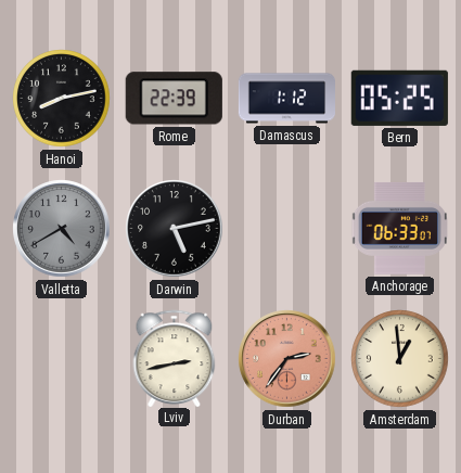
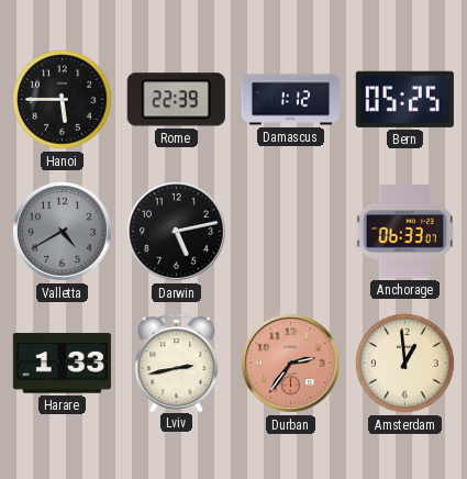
Hanoi: 8:13 -> 5:45 (63, 100)
Harare: none -> 1:33 (62, 364)
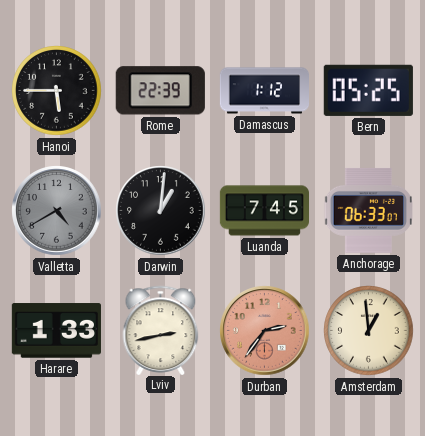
Darwin: 5:13 -> 1:01 (161, 211)
Luanda: none -> 7:45 (264, 211)
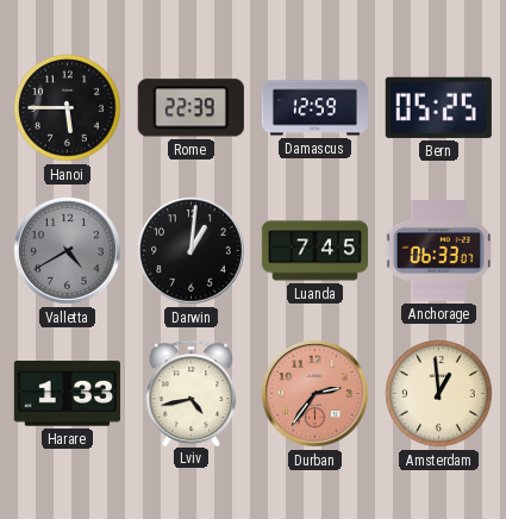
Damascus: 1:12 -> 12:59 (314, 108)
Lviv: 2:43 -> 4:43 (192, 393)
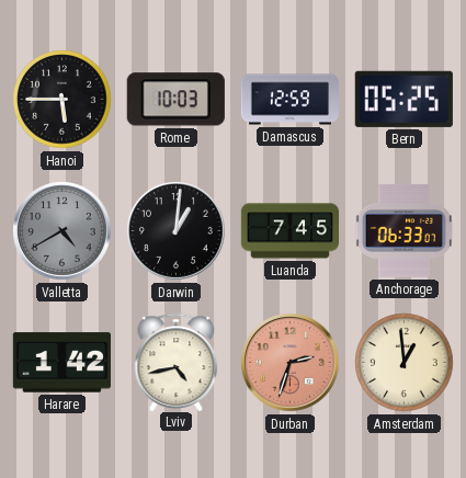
Rome: 22:39 -> 10:03 (175, 100)
Harare: 1:33 -> 1:42 (61, 363)
Durban: 2:36 -> 2:33 (291, 363)
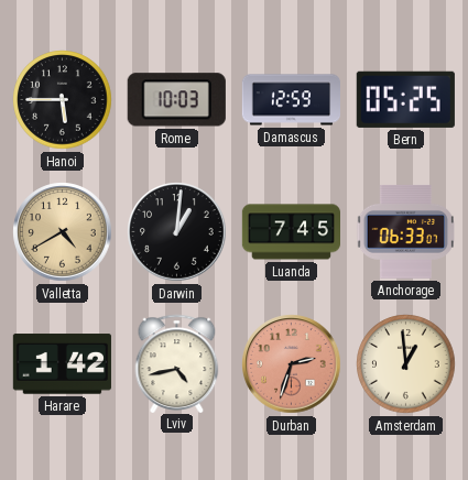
Valletta dial: grey -> champagne (63, 232)
